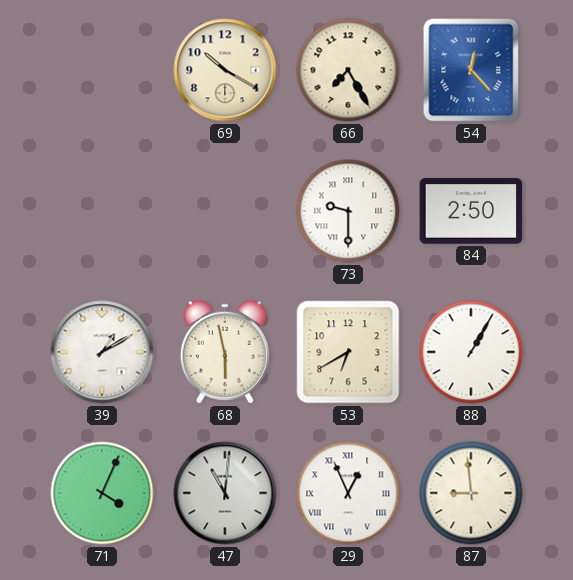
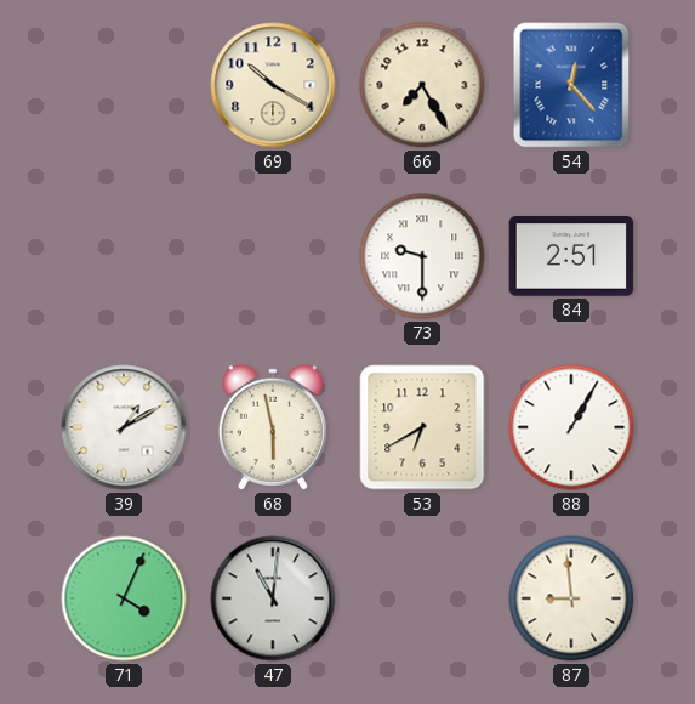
84: 2:50 -> 2:51 (571, 256)
29: 12:56 -> none (348, 493)
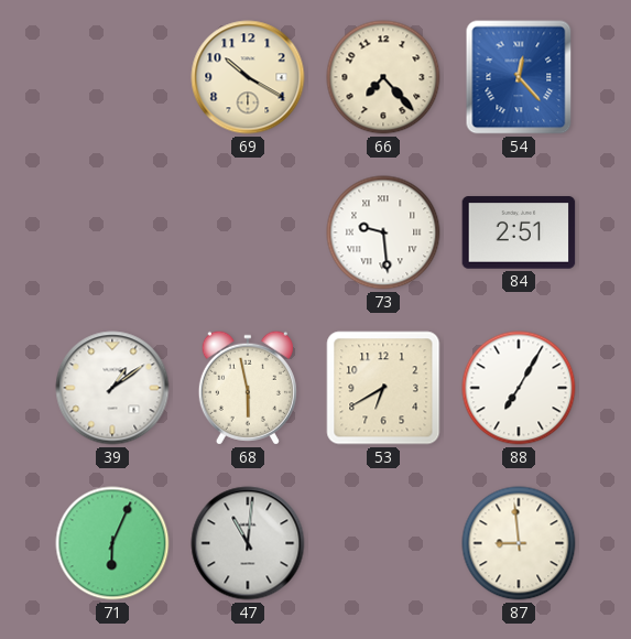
66: 7:25 -> 7:23 (383, 77)
73: 9:30 -> 9:29 (383, 232)
39: 1:10 -> 1:09 (112, 388)
88: 1:05 -> 7:05 (519, 388)
71: 4:04 -> 6:04 (112, 543)
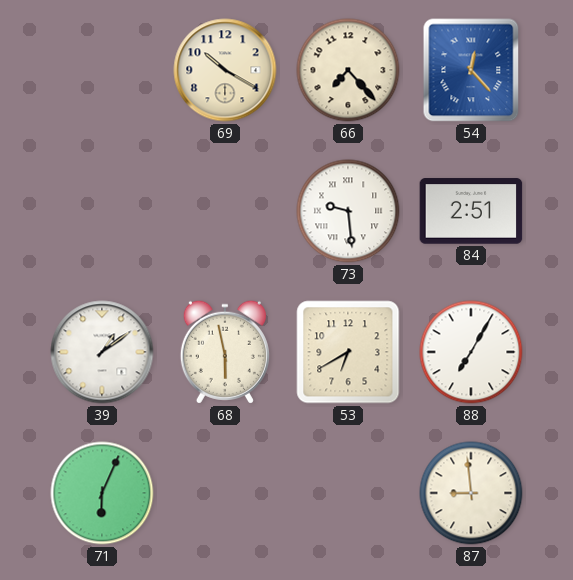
47: 11:01 -> none (248, 543)
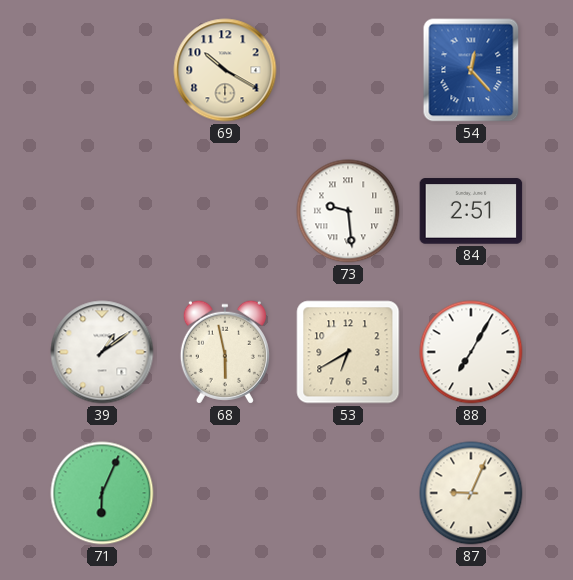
66: 7:23 -> none (348, 70)
87: 8:59 -> 9:04 (471, 493)
